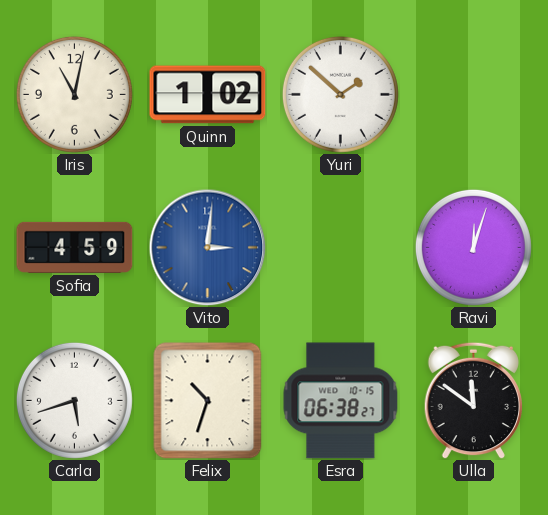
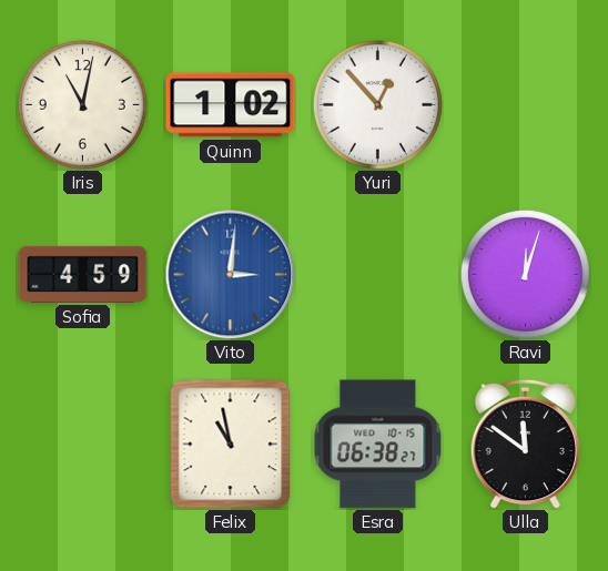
Yuri: 1:52 -> 12:53 (377, 104)
Carla: 5:42 -> none (74, 400)
Felix: 10:33 -> 10:58 (231, 445)
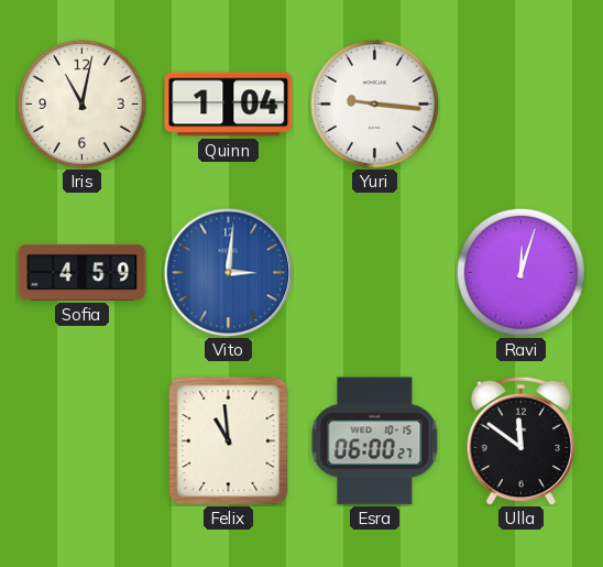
Quinn: 1:02 -> 1:04 (229, 105)
Yuri: 12:53 -> 9:16 (374, 103)
Felix: 10:58 -> 10:59 (229, 441)
Esra: 06:38 -> 06:00 (375, 441)
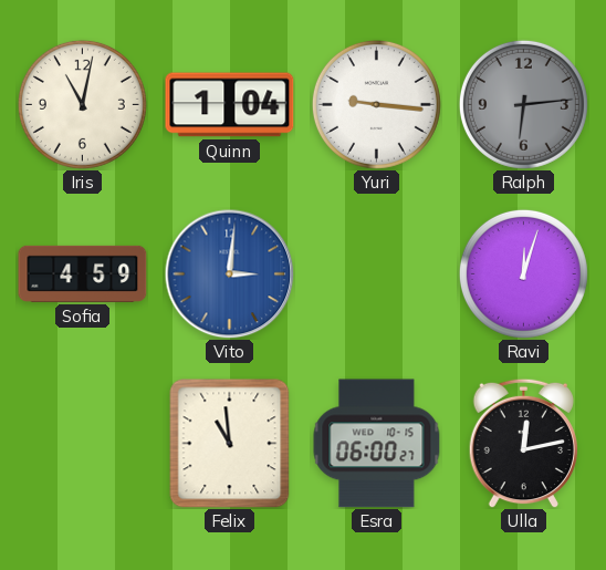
Ralph: none -> 6:14 (523, 104)
Ulla: 11:51 -> 12:13 (523, 443)
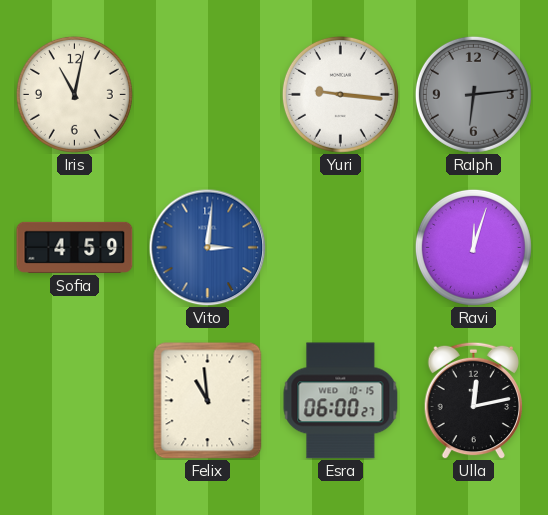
Quinn: 1:04 -> none (230, 105)
